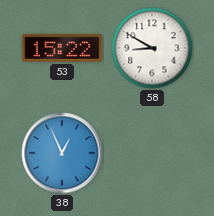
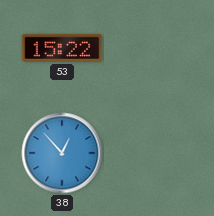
58: 8:50 -> none (152, 48)
38: 12:56 -> 12:53 (62, 153)
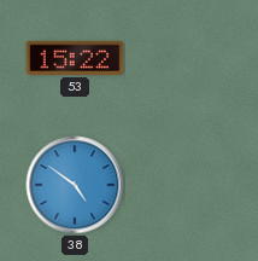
38: 12:53 -> 4:51 (75, 185)
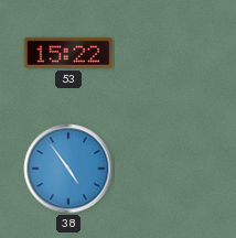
38: 4:51 -> 4:54 (68, 169)
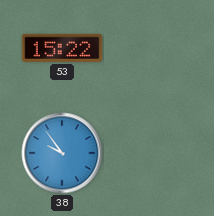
38: 4:54 -> 9:54 (62, 153)
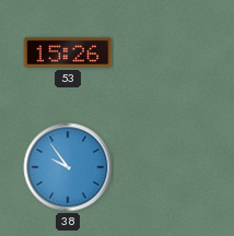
53: 15:22 -> 15:26 (68, 52)
